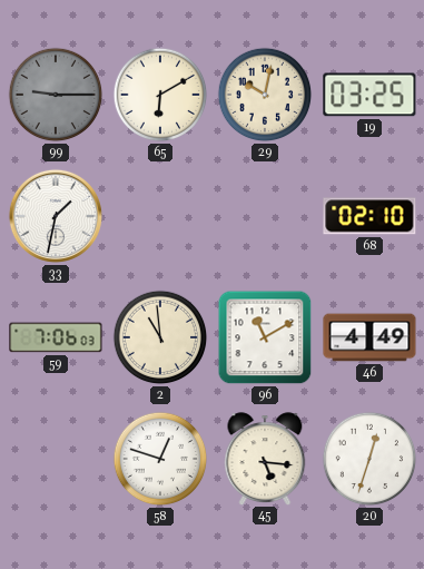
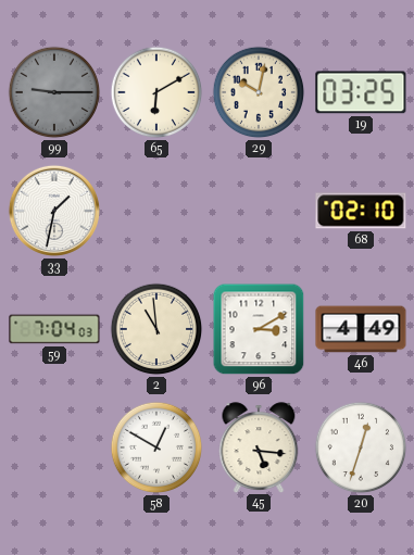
59: 7:06 -> 7:04 (54, 329)
96: 11:10 -> 3:10 (259, 329)
58: 12:48 -> 12:50 (156, 447)
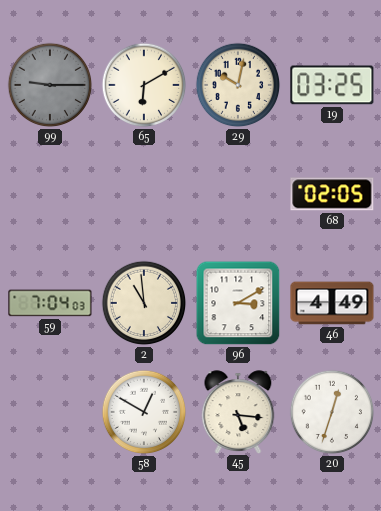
33: 1:32 -> none (54, 211)
68: 02:10 -> 02:05 (332, 194)
